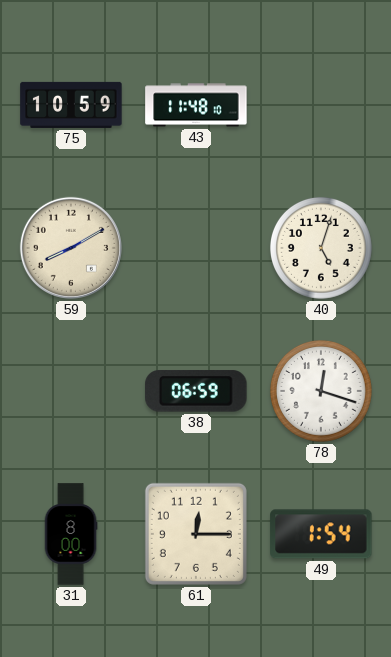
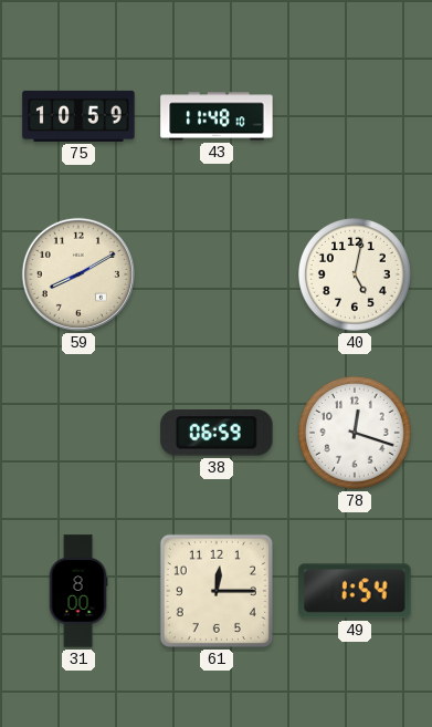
40: 5:03 -> 5:02 (355, 274)
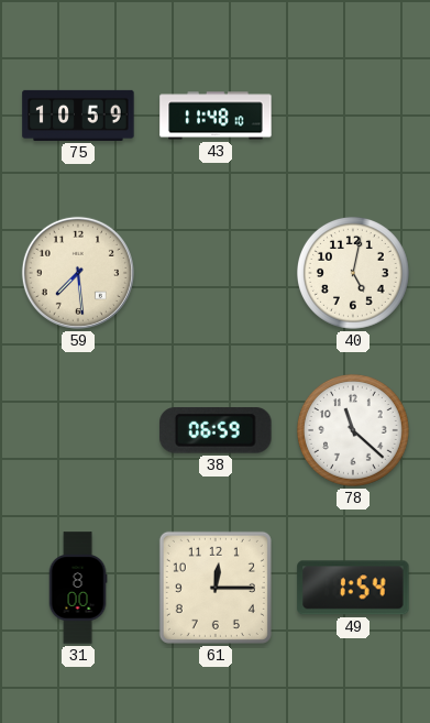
59: 8:10 -> 7:29 (78, 273)
78: 12:18 -> 11:22 (353, 430)
